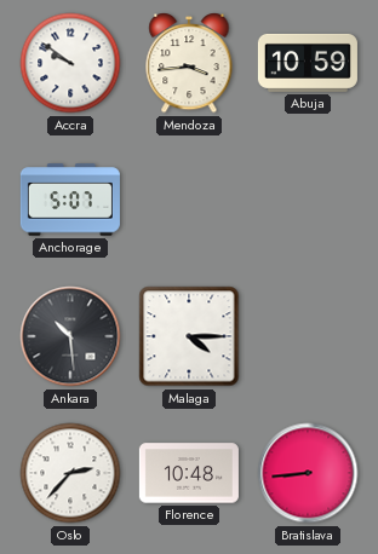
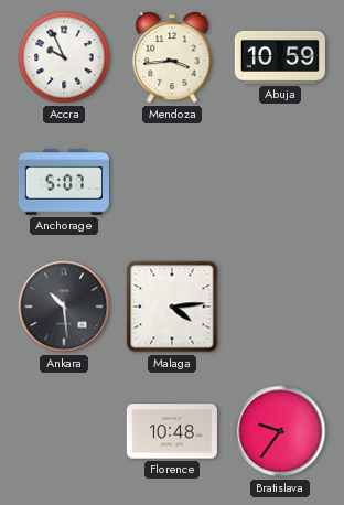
Accra: 9:51 -> 9:56 (64, 57)
Malaga: 4:15 -> 4:14 (172, 307)
Oslo: 2:37 -> none (70, 473)
Bratislava: 8:44 -> 9:36 (280, 431)
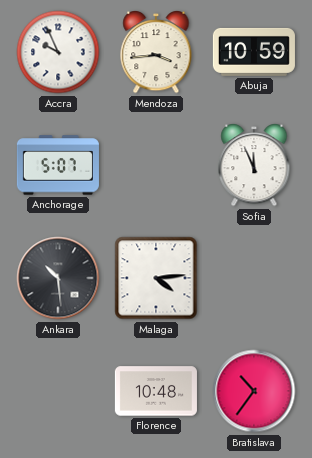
Sofia: none -> 11:56 (254, 165)
Bratislava: 9:36 -> 10:36 (254, 391)
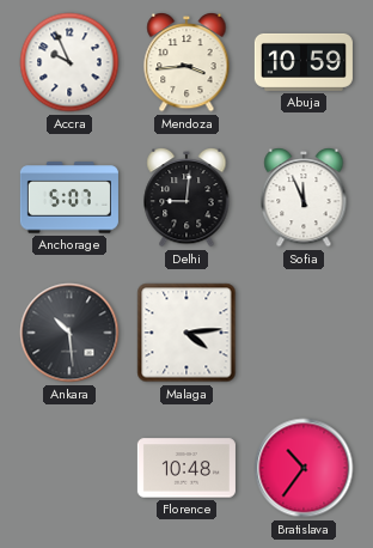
Delhi: none -> 9:01 (186, 197)
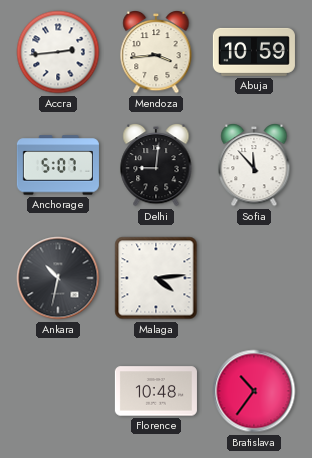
Accra: 9:56 -> 2:44 (58, 52)
Sofia: 11:56 -> 11:53 (254, 165)
Ankara: 10:29 -> 10:32 (58, 278)
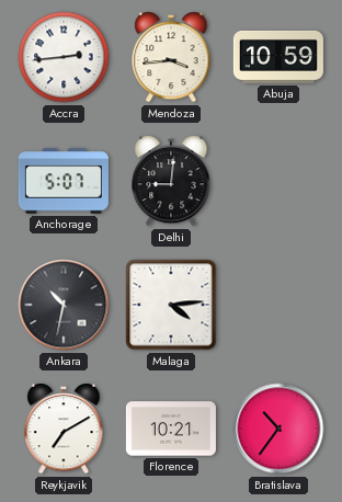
Sofia: 11:53 -> none (254, 165)
Reykjavik: none -> 7:10 (64, 429)
Florence: 10:48 -> 10:21 (171, 429)
